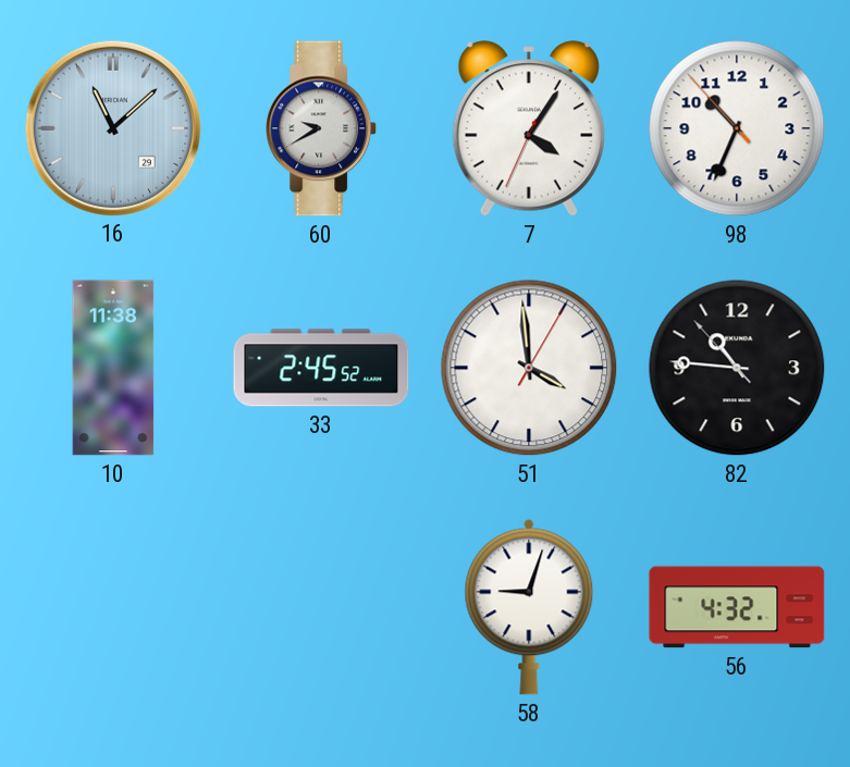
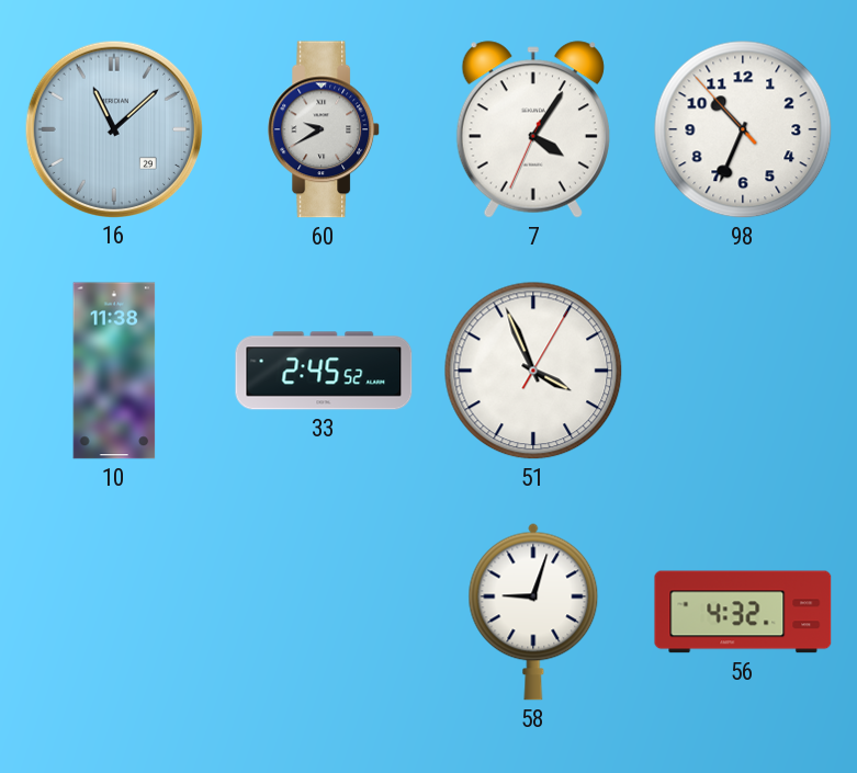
51: 3:59 -> 3:56 (533, 371)
82: 10:45 -> none (737, 368)
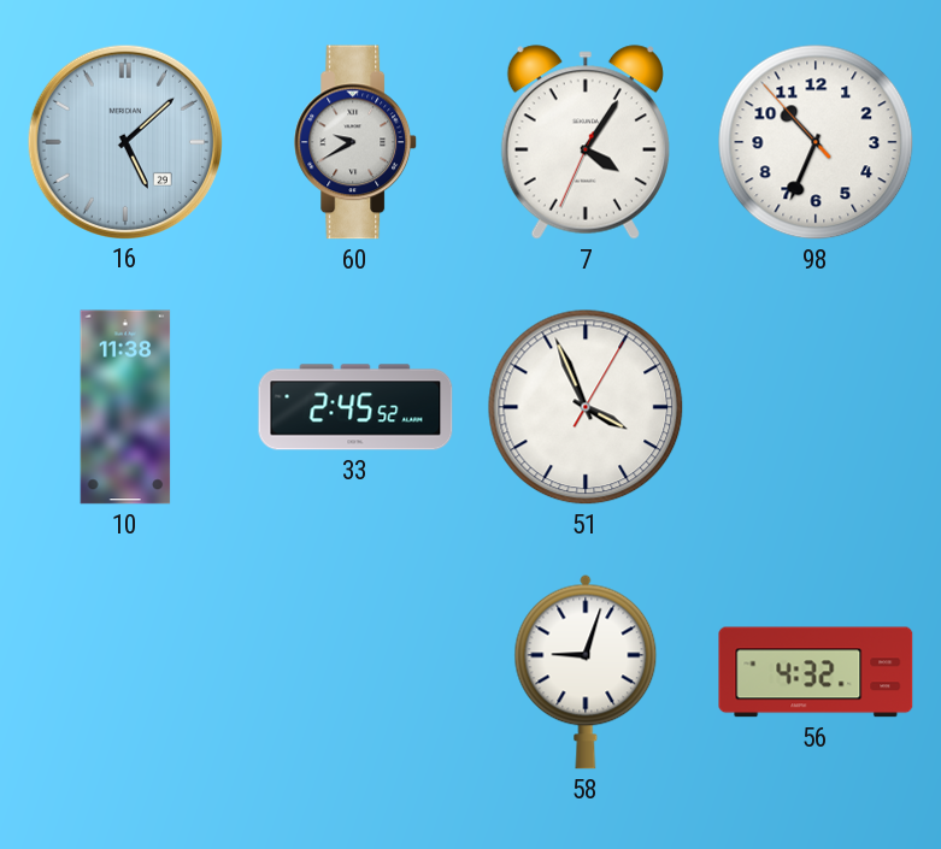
16: 11:08 -> 5:08 (124, 141)
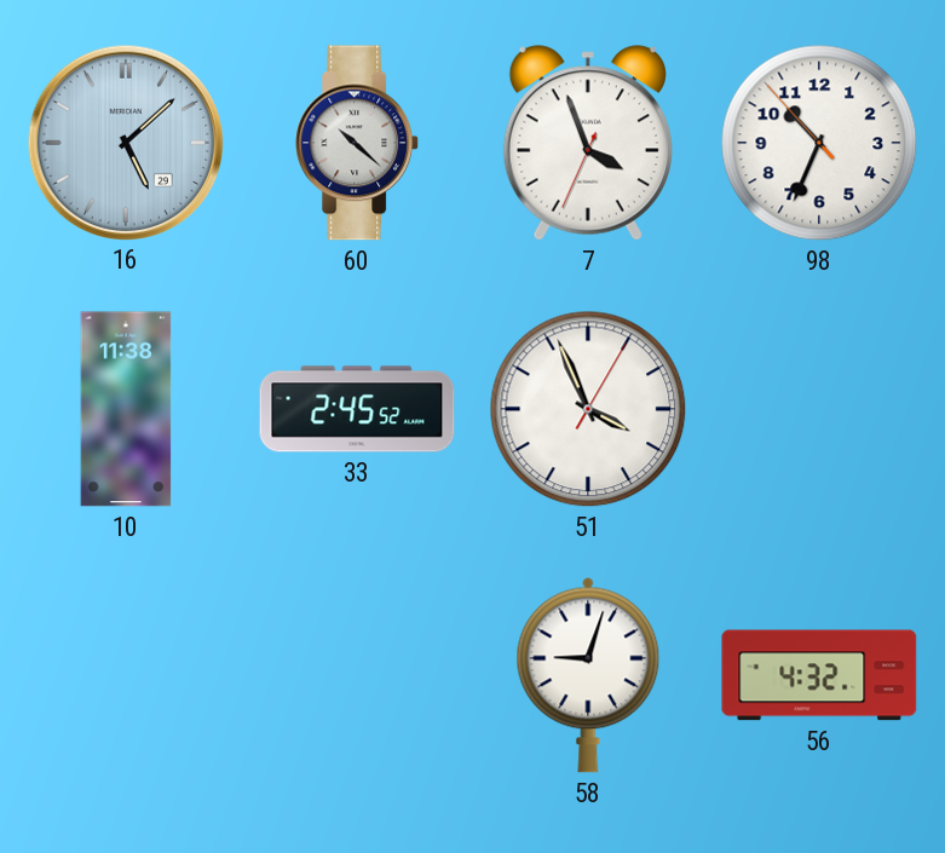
60: 9:40 -> 10:22 (358, 143)
7: 4:05 -> 3:56 (588, 143)
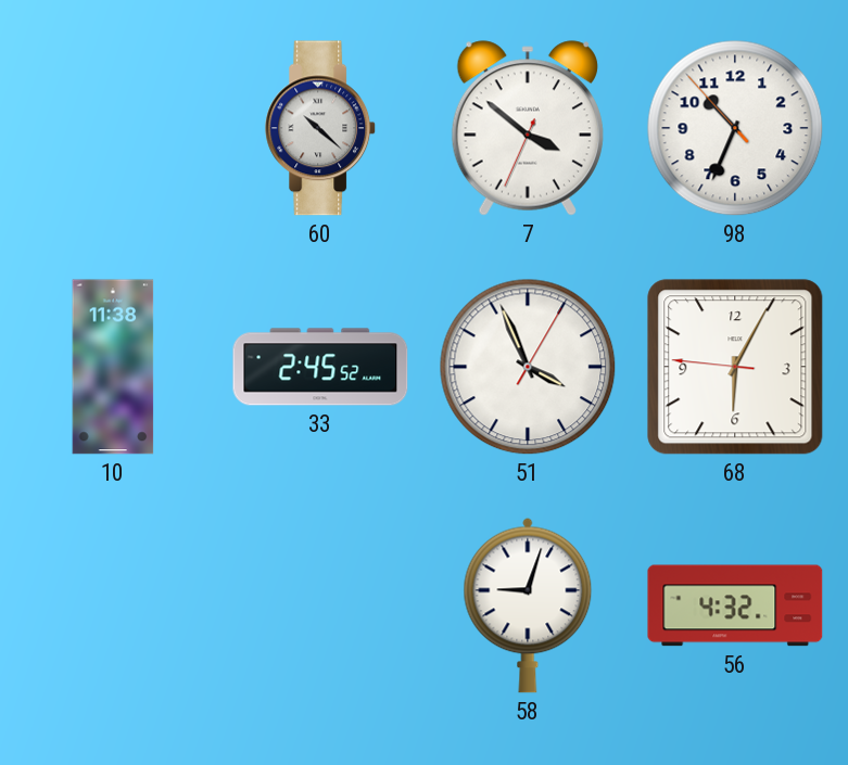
16: 5:08 -> none (125, 142)
7: 3:56 -> 3:51 (528, 128)
68: none -> 6:04 (735, 367)
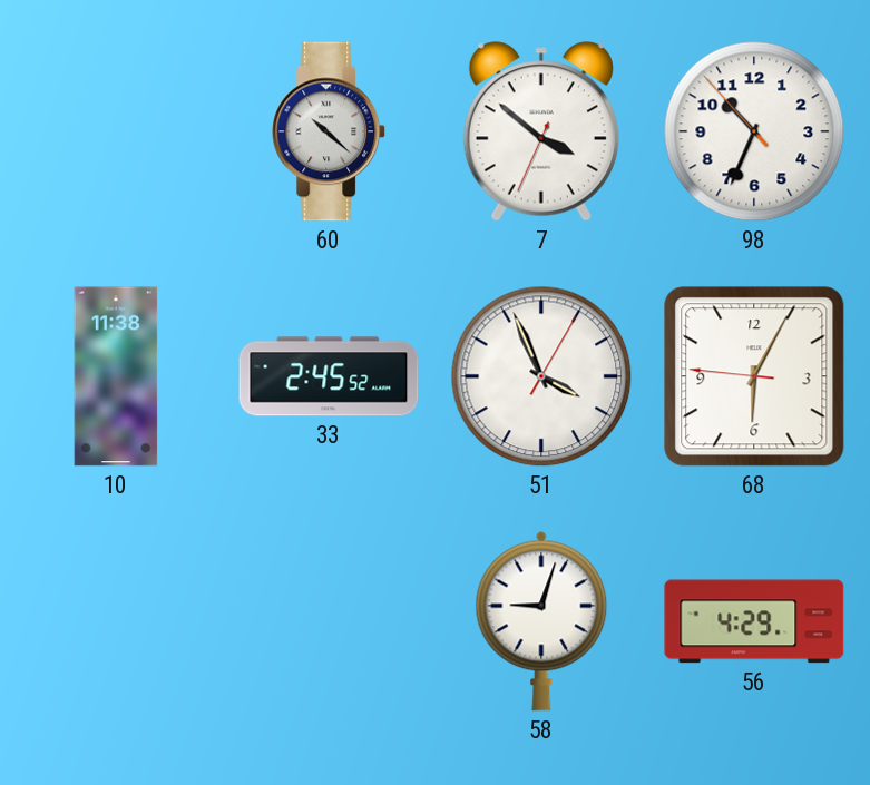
56: 4:32 -> 4:29 (754, 621)
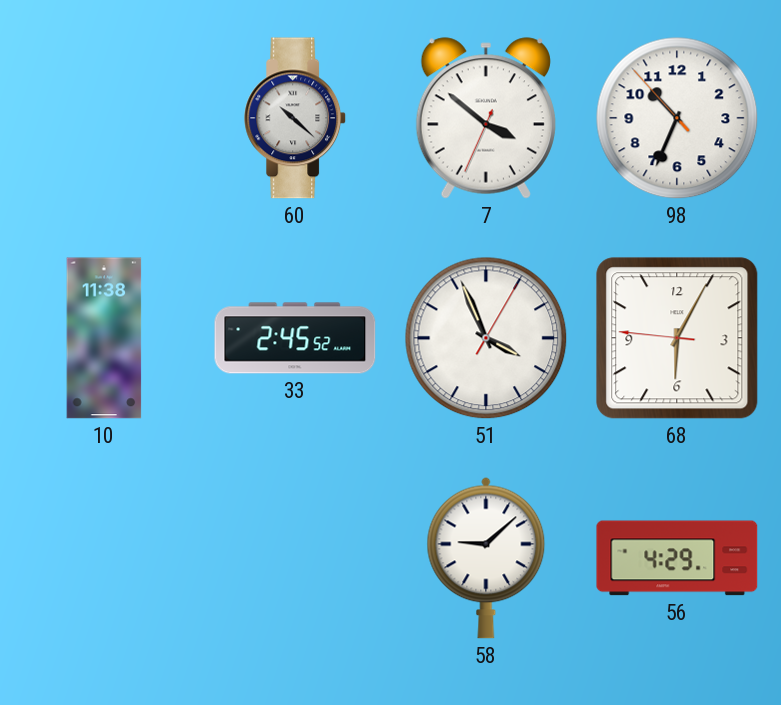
58: 9:03 -> 9:08 (486, 558)
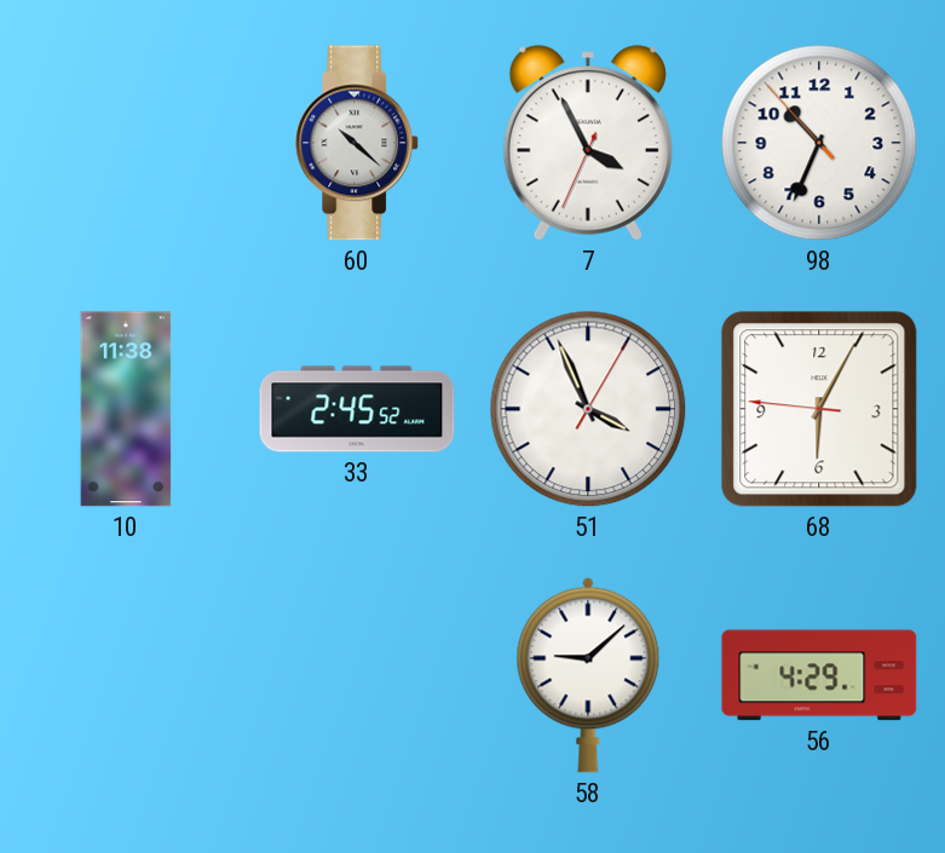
7: 3:51 -> 3:55 (588, 143)
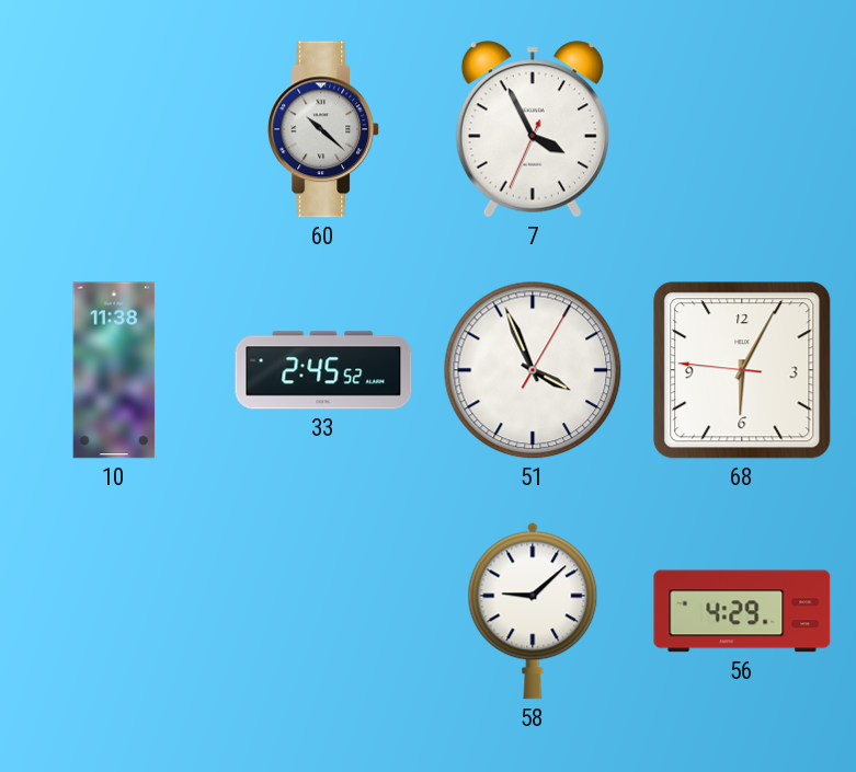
98: 10:33 -> none (819, 143)
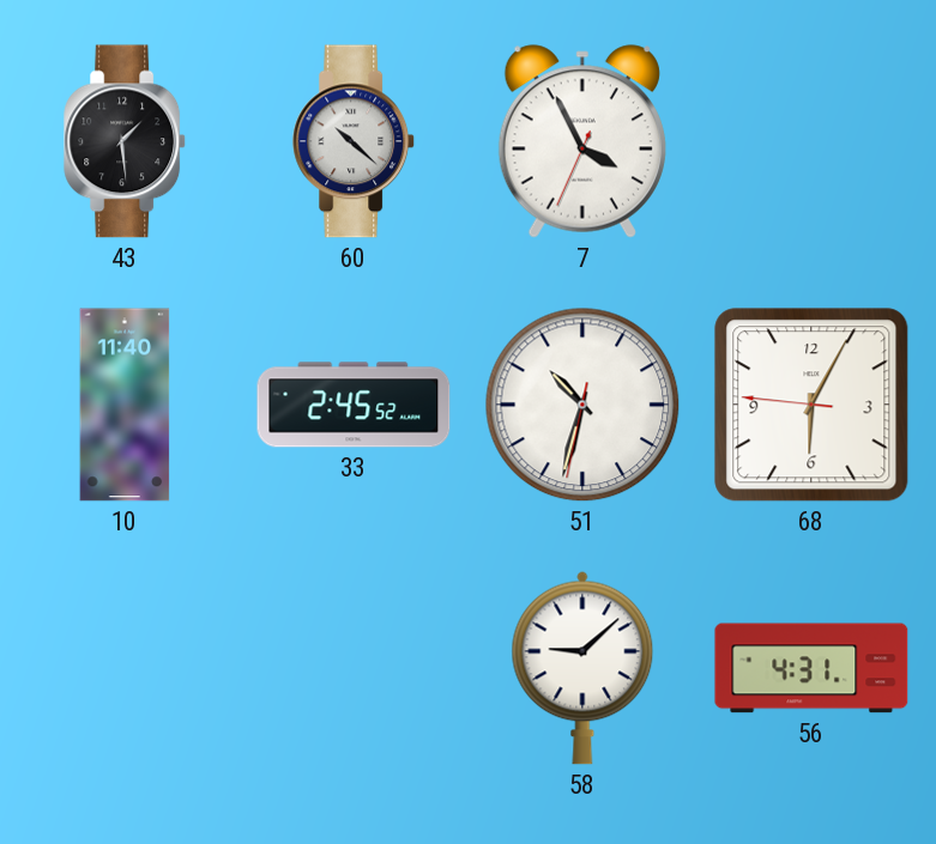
43: none -> 1:29 (126, 141)
10: 11:38 -> 11:40 (125, 405)
51: 3:56 -> 10:32 (582, 405)
56: 4:29 -> 4:31 (811, 668)
